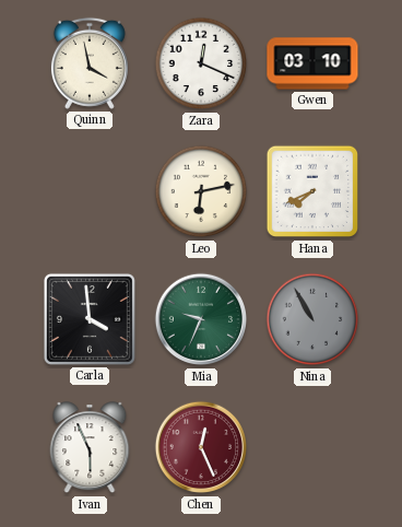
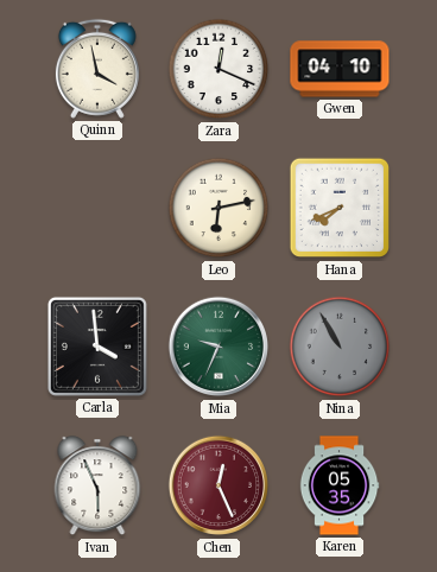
Gwen: 03:10 -> 04:10 (340, 69)
Karen: none -> 05:35 (340, 485)
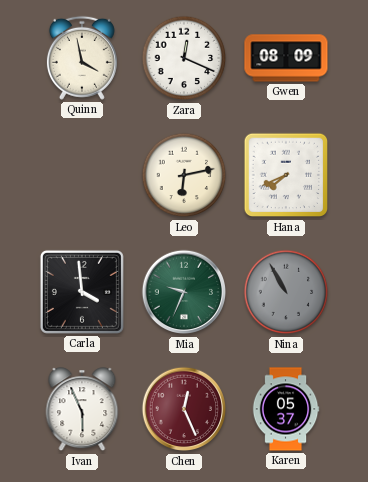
Gwen: 04:10 -> 08:09 (286, 58)
Karen: 05:35 -> 05:37 (286, 409)
